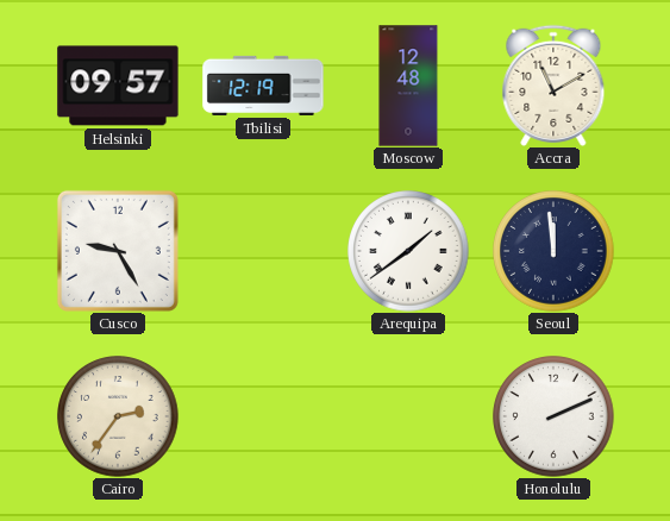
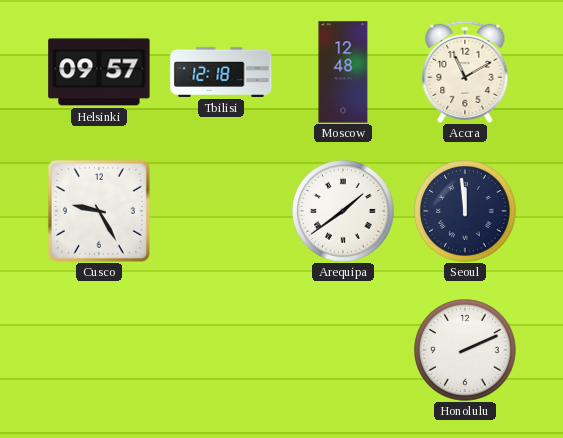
Tbilisi: 12:19 -> 12:18 (221, 72)
Cairo: 2:36 -> none (118, 416)
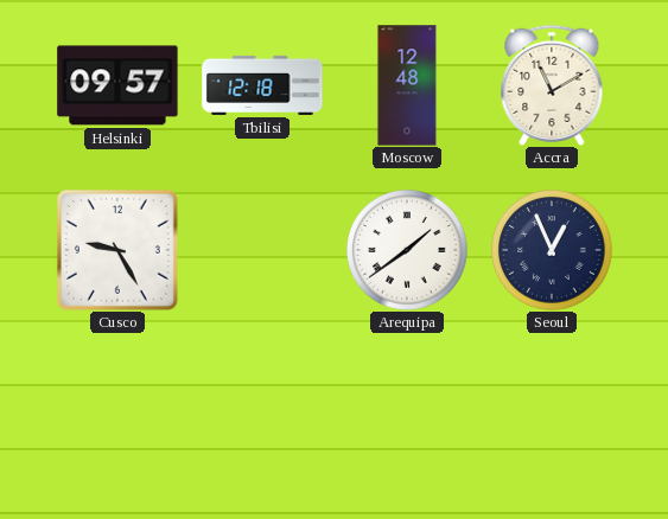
Seoul: 11:59 -> 12:56 (552, 250)
Honolulu: 2:11 -> none (465, 350)
